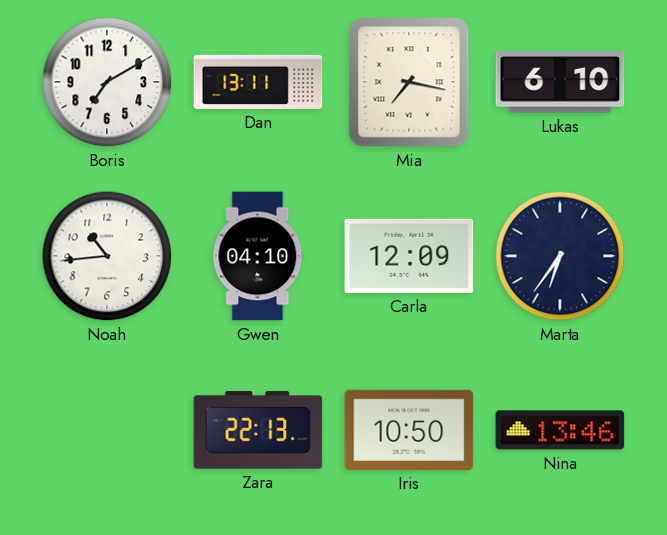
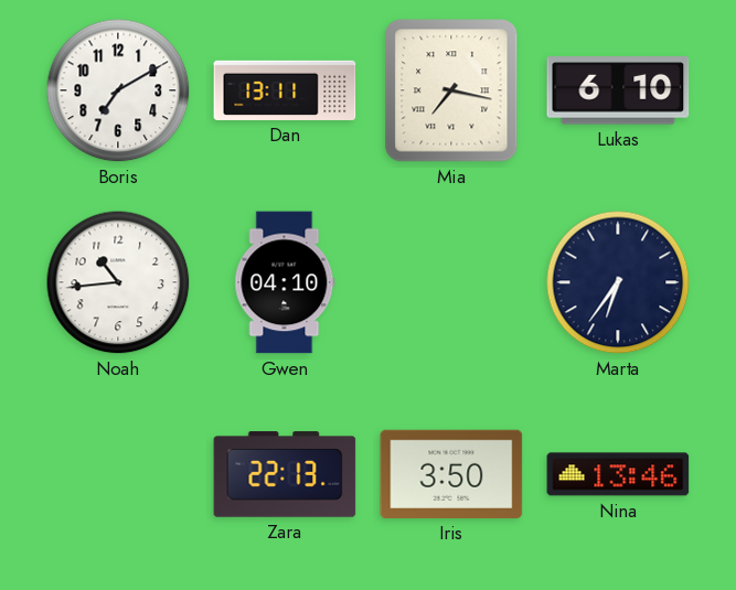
Carla: 12:09 -> none (409, 256)
Iris: 10:50 -> 3:50 (451, 474)
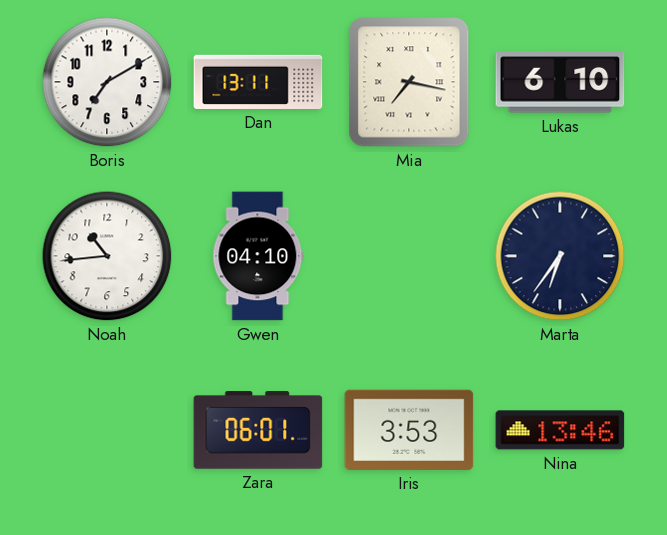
Zara: 22:13 -> 06:01 (258, 430)
Iris: 3:50 -> 3:53 (409, 430)
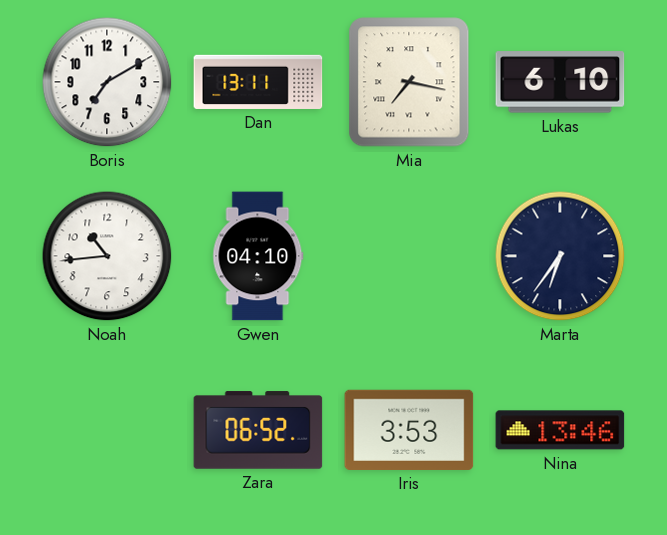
Zara: 06:01 -> 06:52 (258, 430)
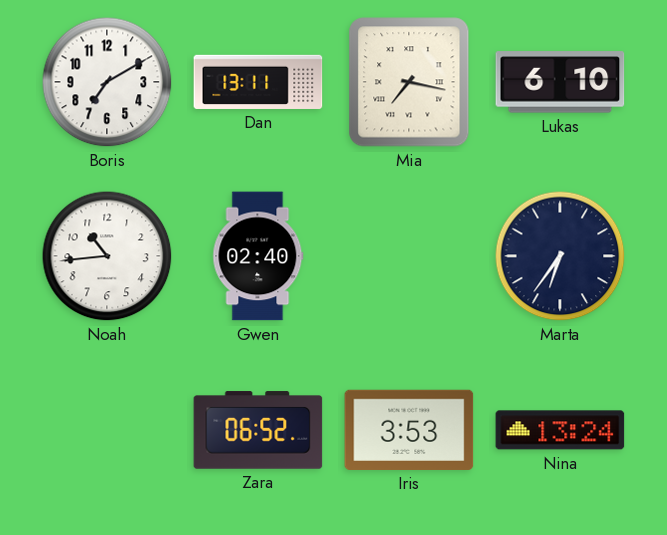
Gwen: 04:10 -> 02:40 (258, 256)
Nina: 13:46 -> 13:24 (560, 430)
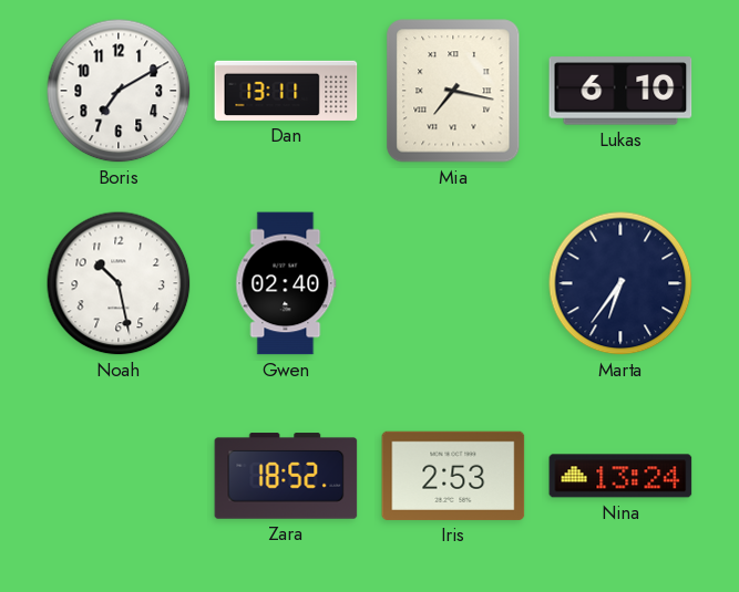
Noah: 10:44 -> 10:28 (119, 283)
Zara: 06:52 -> 18:52 (286, 476)
Iris: 3:53 -> 2:53 (453, 476)
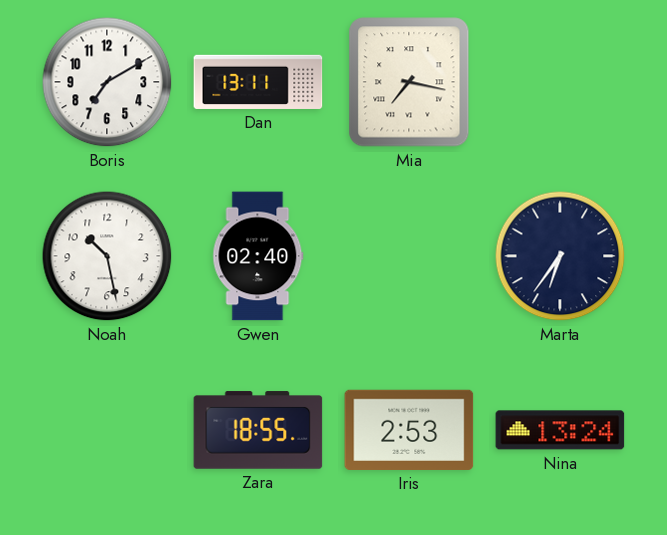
Lukas: 6:10 -> none (620, 91)
Zara: 18:52 -> 18:55 (258, 430)
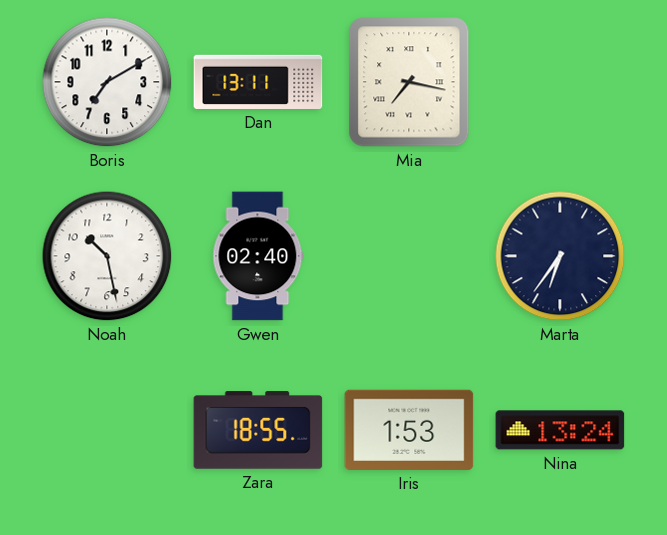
Iris: 2:53 -> 1:53 (409, 430)
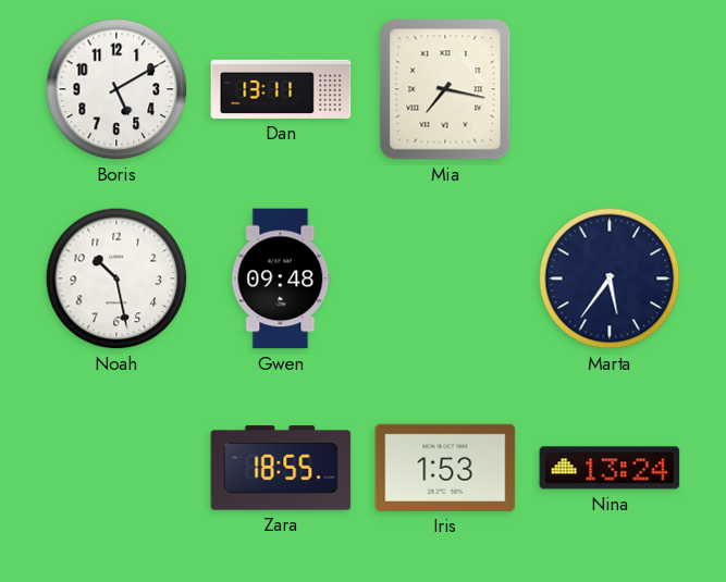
Boris: 7:10 -> 5:10 (116, 89)
Gwen: 02:40 -> 09:48 (281, 278)
Marta: 6:36 -> 5:36 (610, 278)
